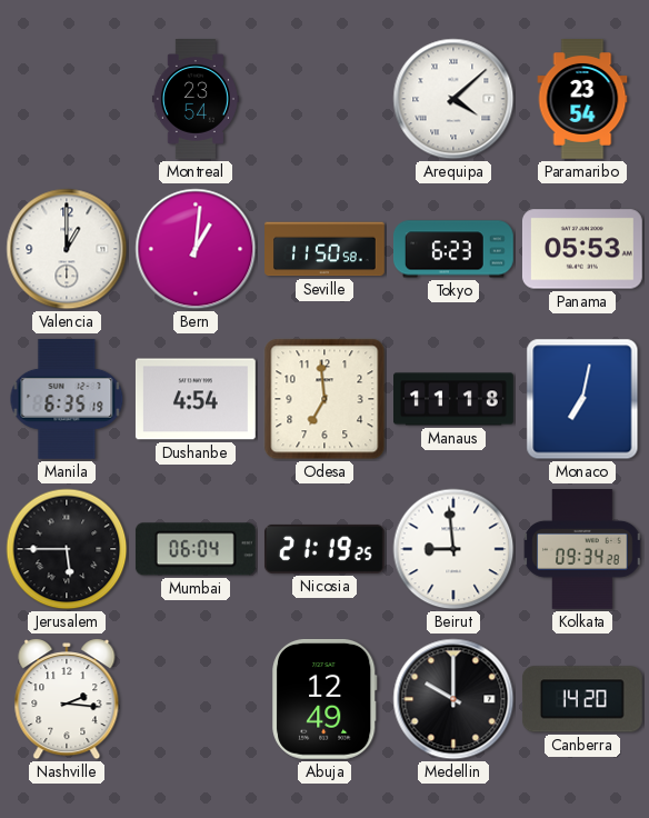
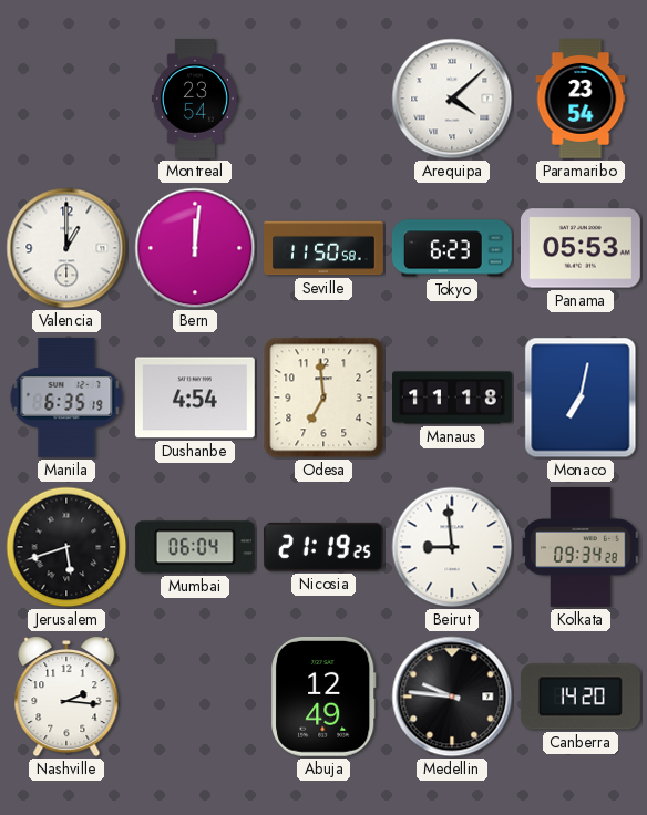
Bern: 1:01 -> 12:01 (195, 248)
Jerusalem: 5:45 -> 5:42 (66, 547)
Medellin: 10:00 -> 9:46 (452, 697)
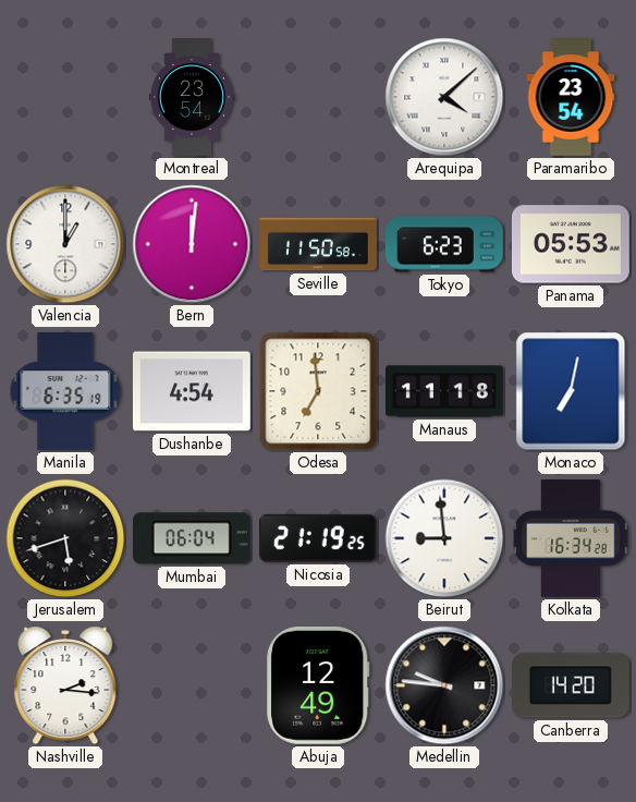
Kolkata: 09:34 -> 16:34 (571, 539)
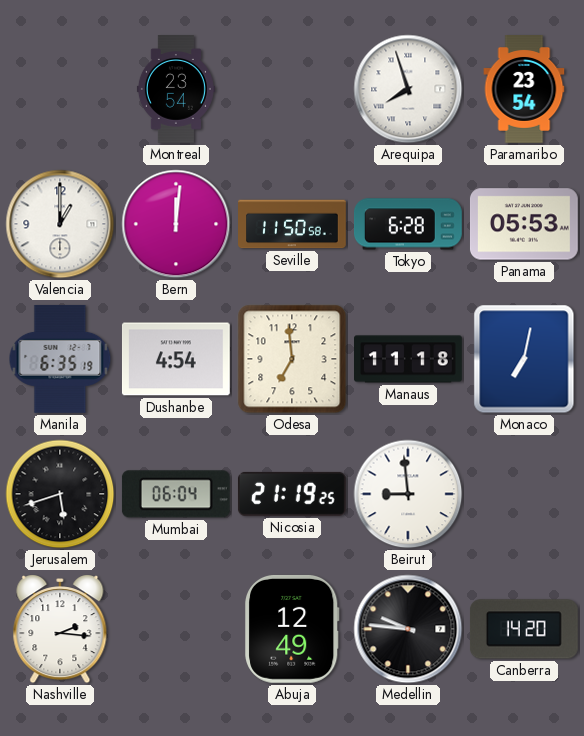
Arequipa: 4:08 -> 7:57 (408, 89)
Tokyo: 6:23 -> 6:28 (409, 224)
Kolkata: 16:34 -> none (571, 539)
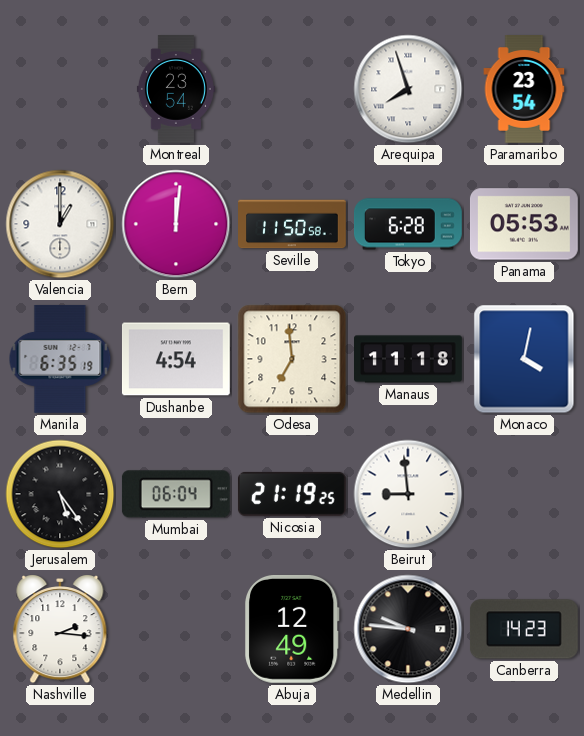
Monaco: 7:02 -> 4:02 (524, 359)
Jerusalem: 5:42 -> 5:24 (60, 494)
Canberra: 14:20 -> 14:23 (524, 629)
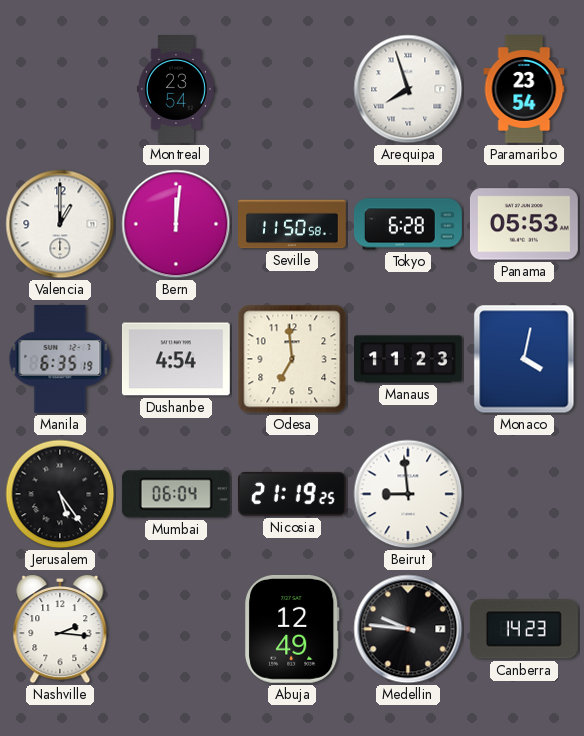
Manaus: 11:18 -> 11:23 (409, 359)
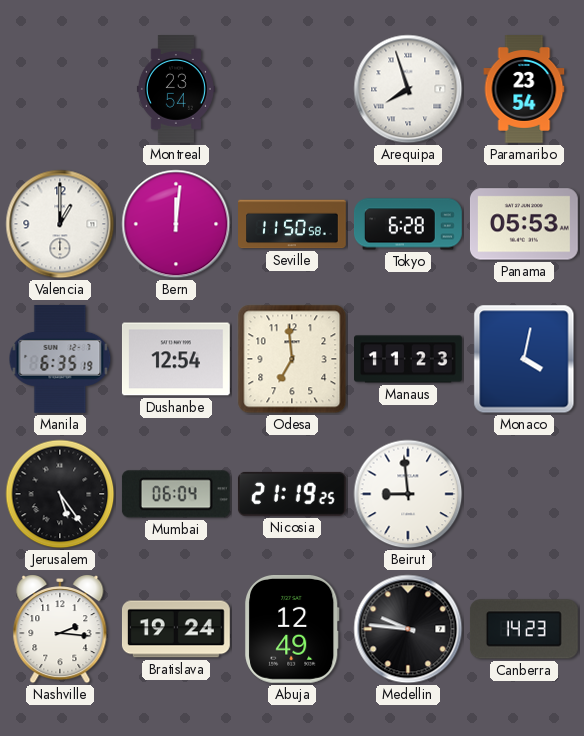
Dushanbe: 4:54 -> 12:54 (176, 359)
Bratislava: none -> 19:24 (176, 629)
